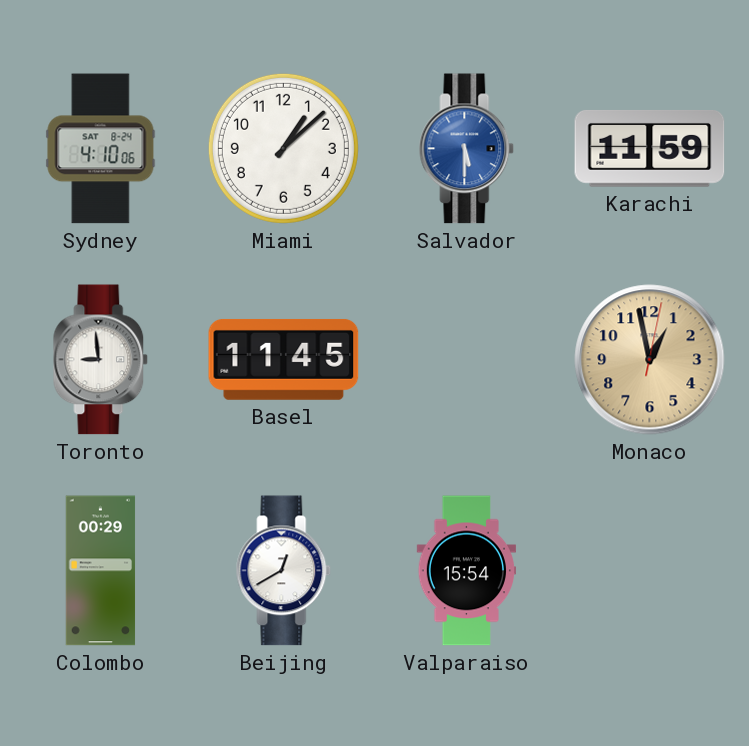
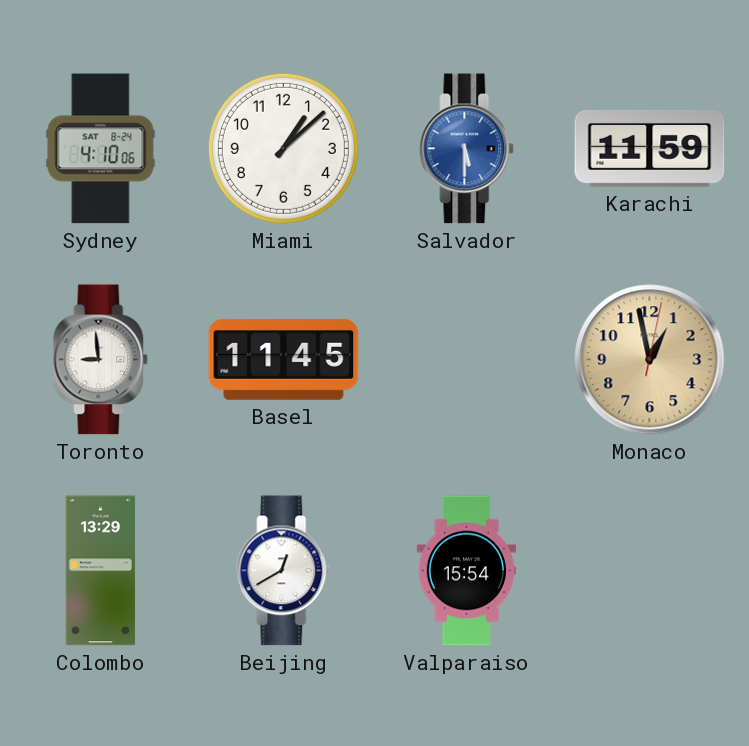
Colombo: 00:29 -> 13:29 (101, 571)
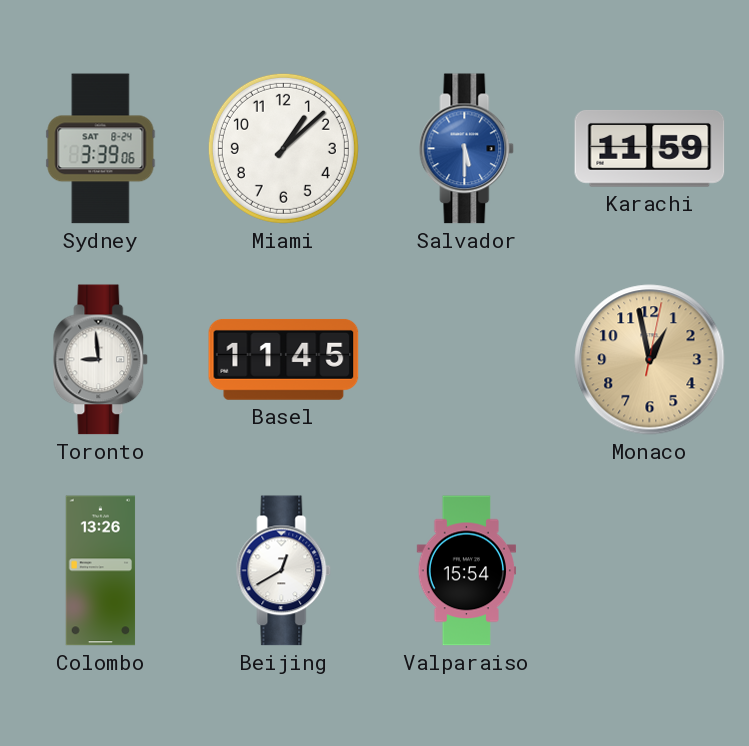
Sydney: 4:10 -> 3:39 (101, 149)
Colombo: 13:29 -> 13:26 (101, 571)
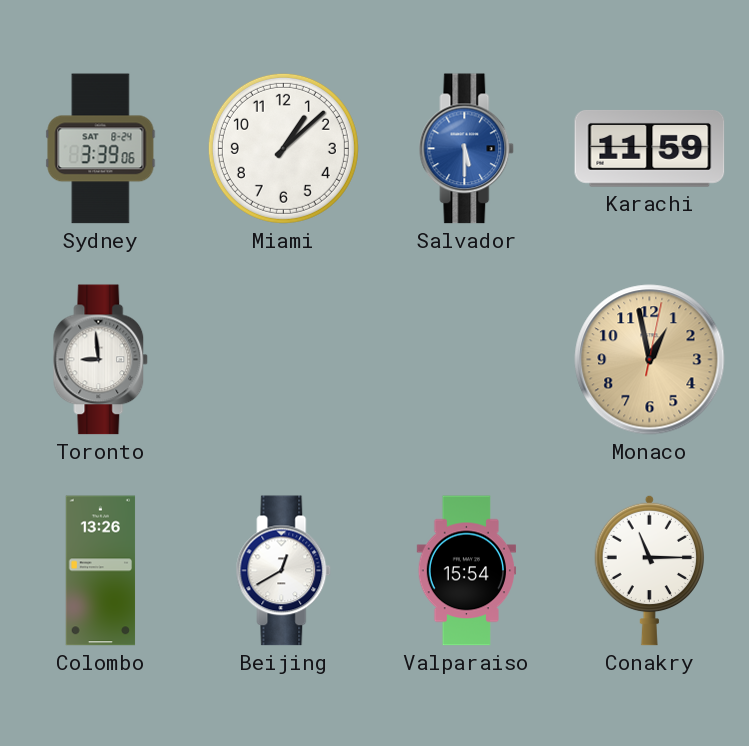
Basel: 11:45 -> none (284, 360)
Conakry: none -> 11:15 (649, 570)
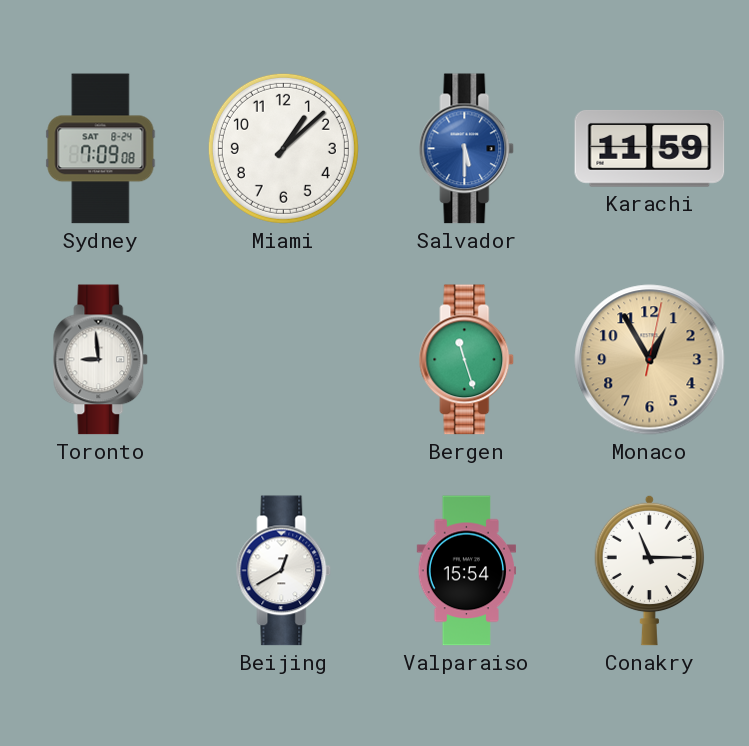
Sydney: 3:39 -> 7:09 (101, 149)
Bergen: none -> 11:27 (467, 360)
Monaco: 12:58 -> 12:55 (650, 360)
Colombo: 13:26 -> none (101, 571)
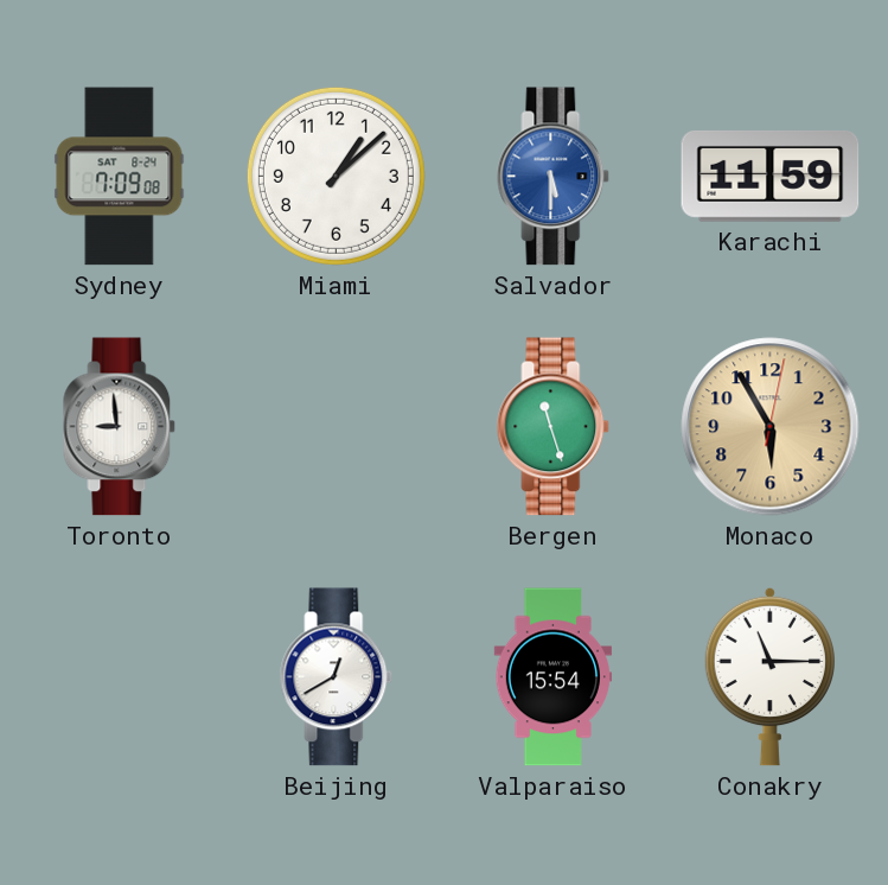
Monaco: 12:55 -> 5:55 (771, 427)
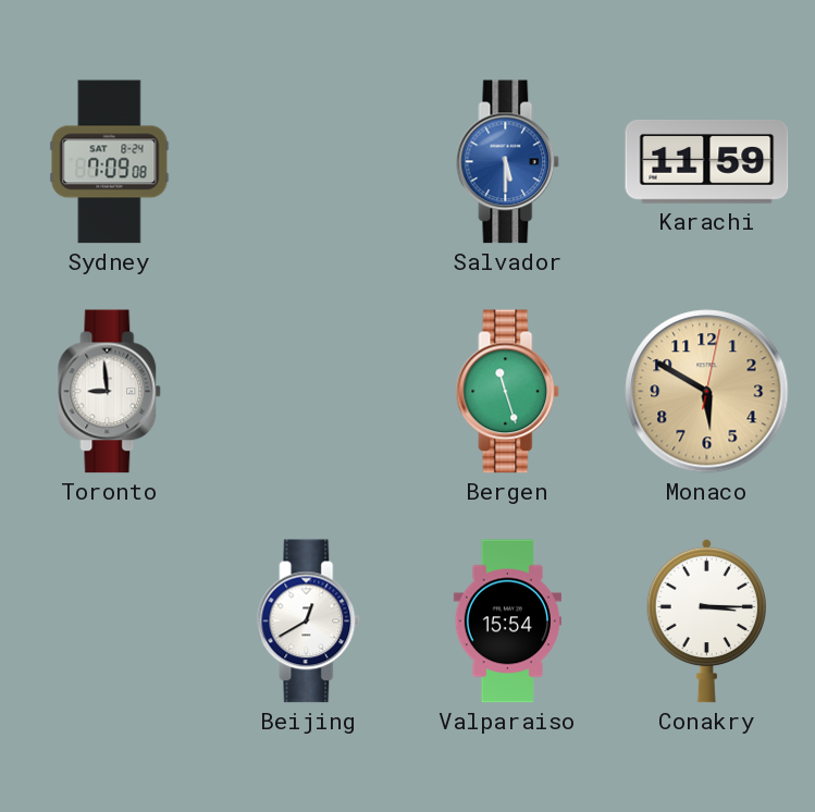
Miami: 1:08 -> none (336, 176)
Monaco: 5:55 -> 5:50 (707, 392)
Conakry: 11:15 -> 3:15 (706, 620)
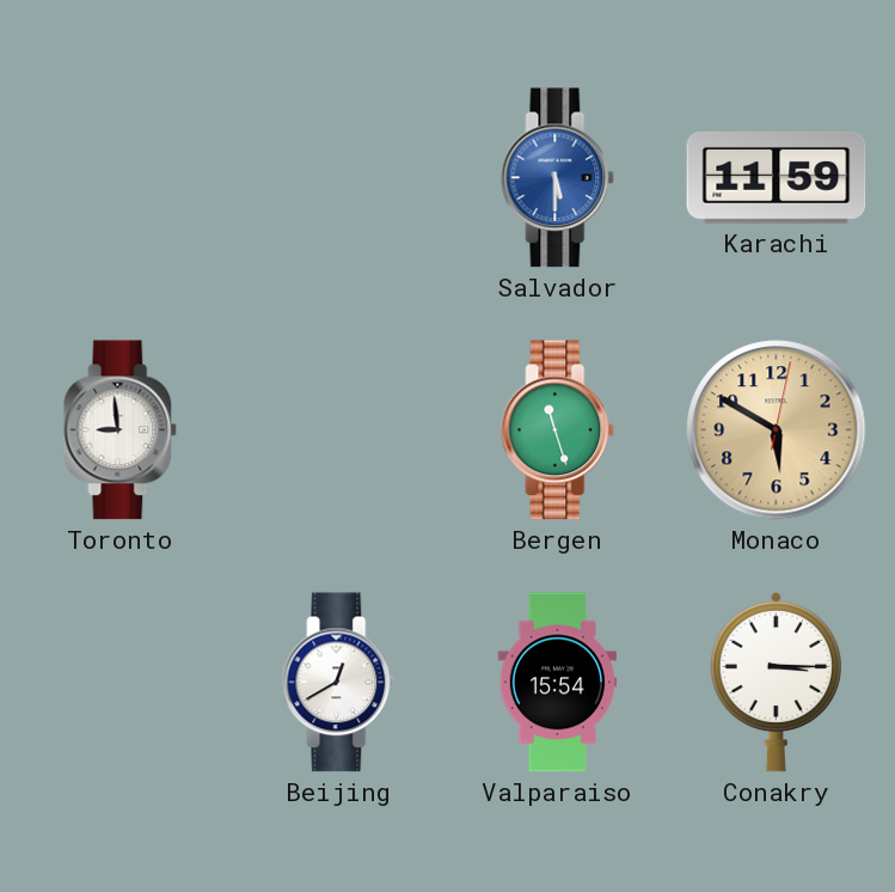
Sydney: 7:09 -> none (110, 162)
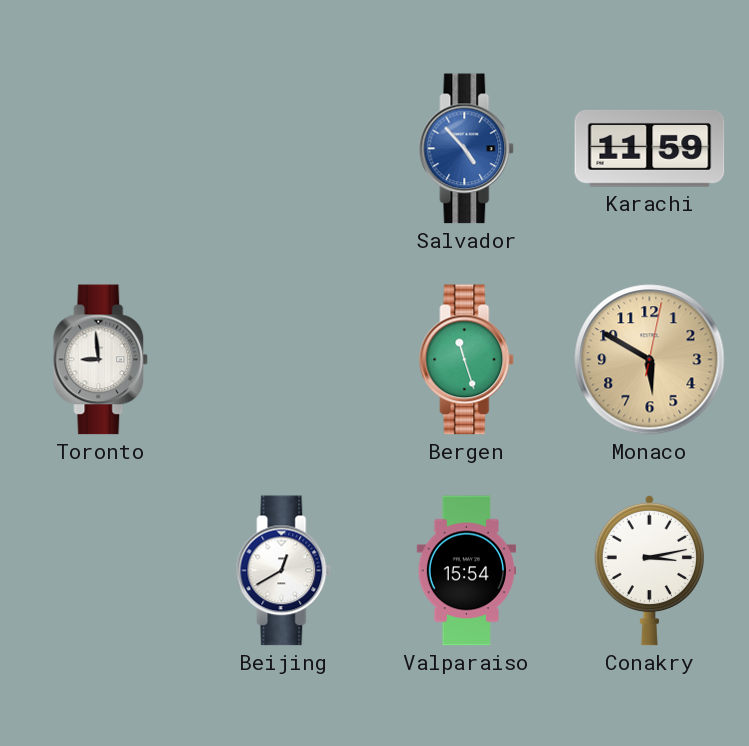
Salvador: 5:30 -> 4:53 (467, 149)
Conakry: 3:15 -> 3:13 (649, 570)
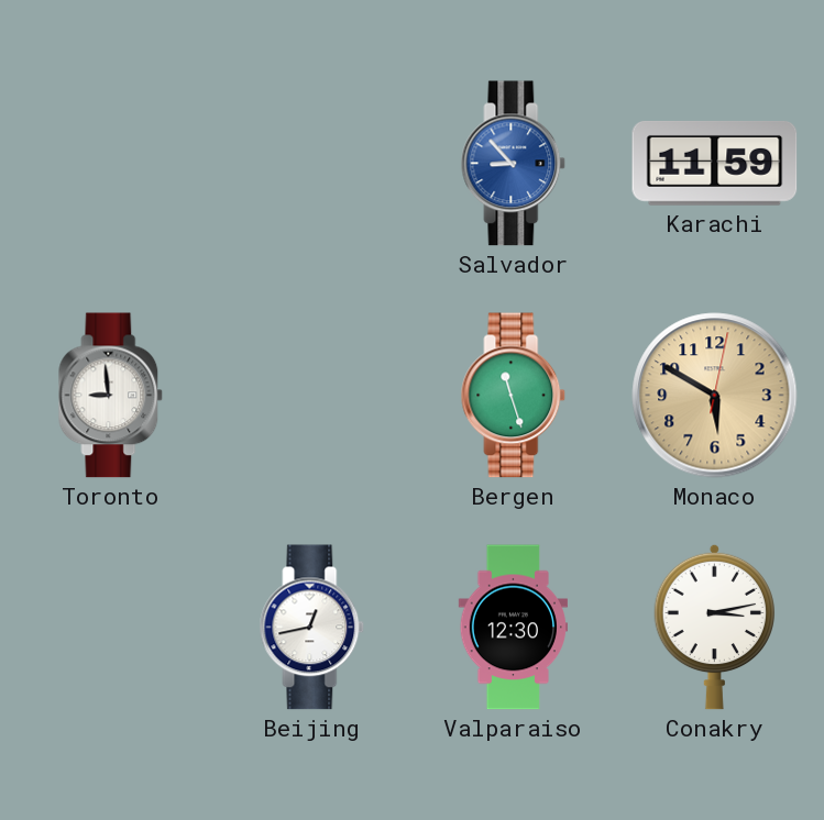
Salvador: 4:53 -> 8:53 (514, 164)
Beijing: 12:40 -> 12:43 (312, 628)
Valparaiso: 15:54 -> 12:30 (513, 628)
